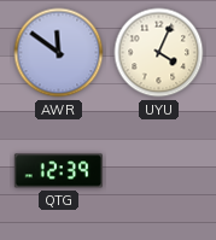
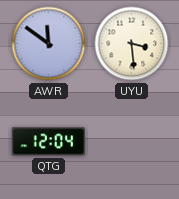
UYU: 4:04 -> 3:29 (132, 44)
QTG: 12:39 -> 12:04 (48, 142)
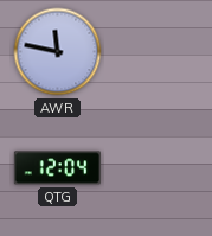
AWR: 11:51 -> 11:47 (58, 52)
UYU: 3:29 -> none (132, 44)
